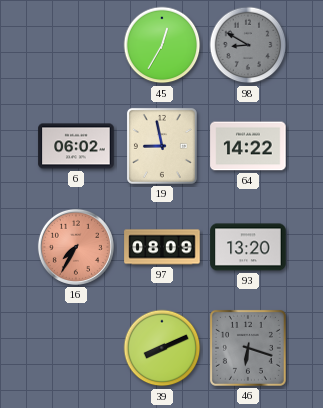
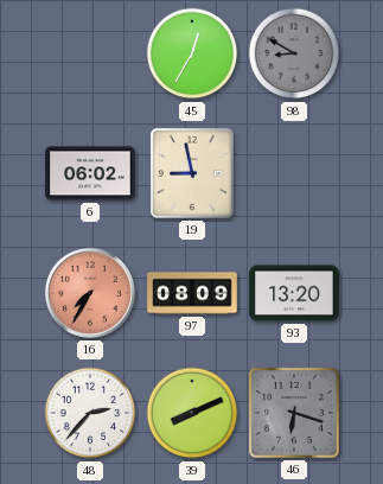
64: 14:22 -> none (248, 146)
48: none -> 2:37 (90, 413)
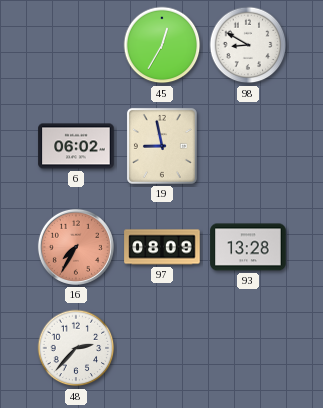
98 dial: grey -> white (248, 45)
93: 13:20 -> 13:28 (248, 247)
39: 8:11 -> none (192, 413)
46: 6:18 -> none (294, 413)
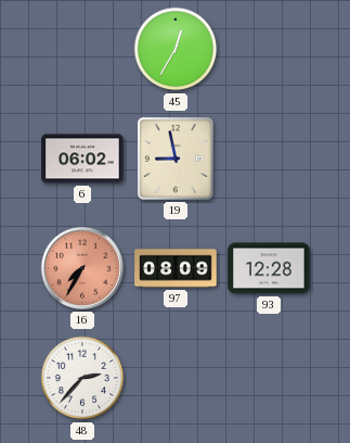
98: 8:50 -> none (248, 45)
93: 13:28 -> 12:28 (269, 268)
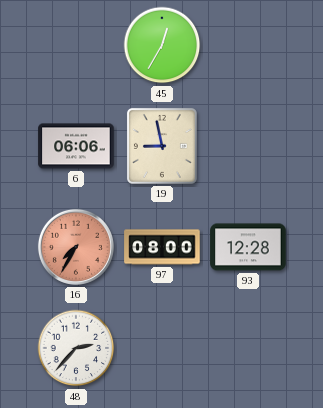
6: 06:02 -> 06:06 (76, 146)
97: 08:09 -> 08:00 (162, 247)
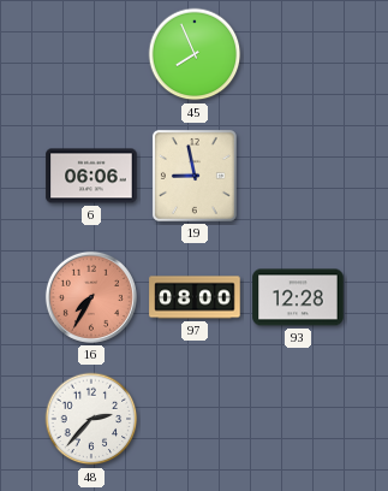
45: 12:35 -> 7:56 (195, 54)
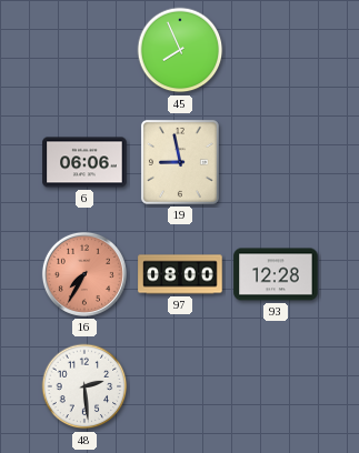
48: 2:37 -> 2:29 (84, 386)
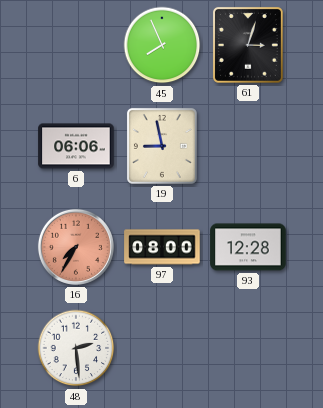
61: none -> 3:03 (248, 45)
